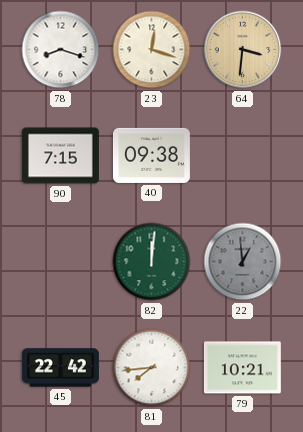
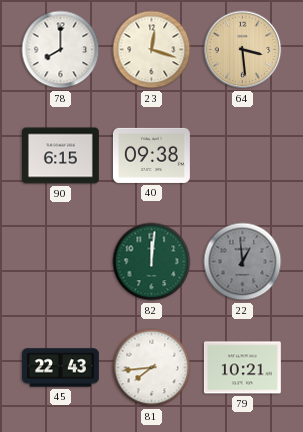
78: 8:18 -> 8:00 (61, 50)
64: 3:31 -> 3:29 (243, 50)
90: 7:15 -> 6:15 (60, 156)
45: 22:42 -> 22:43 (60, 368)
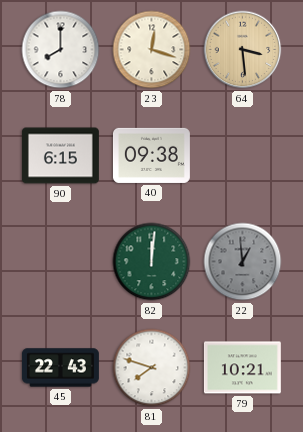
81: 7:44 -> 7:48 (152, 368)
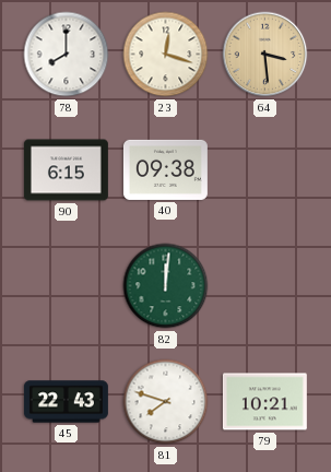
22: 12:59 -> none (243, 262)
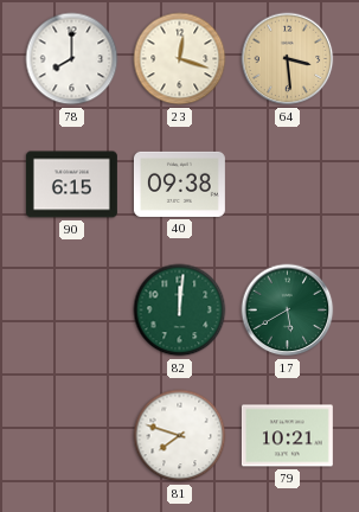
17: none -> 5:40 (288, 311)
45: 22:43 -> none (66, 402)
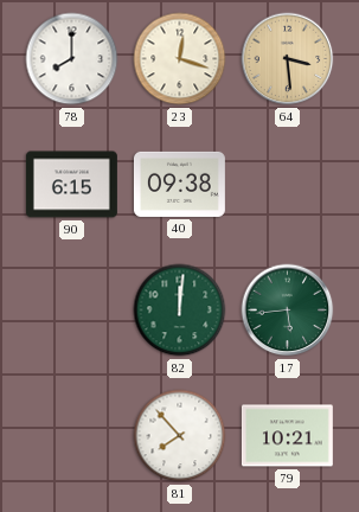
17: 5:40 -> 5:44 (288, 311)
81: 7:48 -> 7:53 (180, 436)
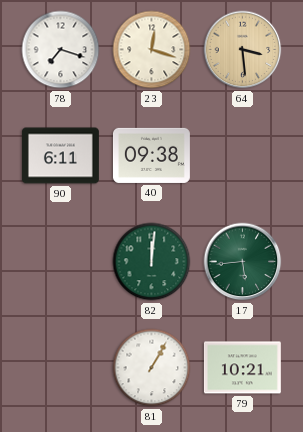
78: 8:00 -> 7:18 (61, 50)
90: 6:15 -> 6:11 (60, 156)
81: 7:53 -> 1:05 (152, 368)
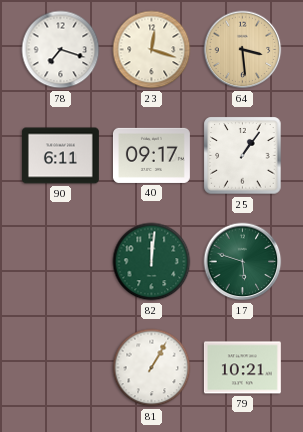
40: 09:38 -> 09:17 (151, 155)
25: none -> 1:06 (243, 156)
17: 5:44 -> 5:48 (243, 262)
